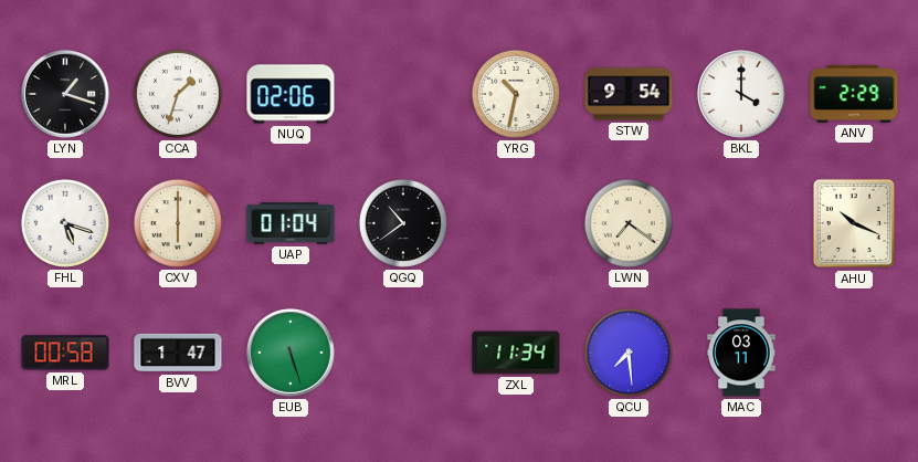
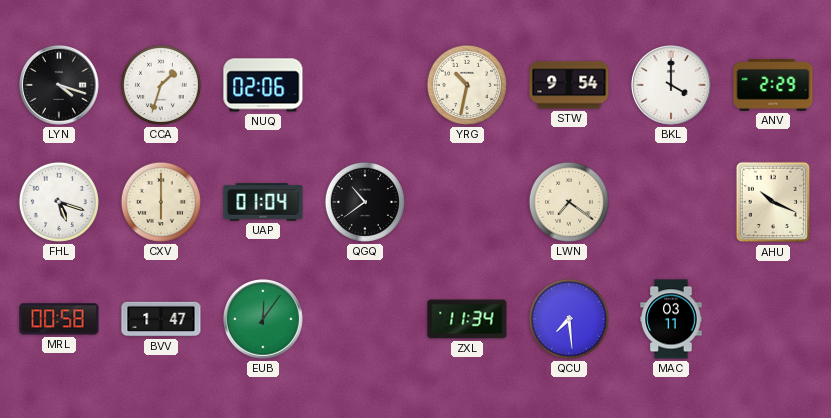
LYN: 1:18 -> 4:18 (60, 86)
EUB: 5:27 -> 12:06 (264, 320)
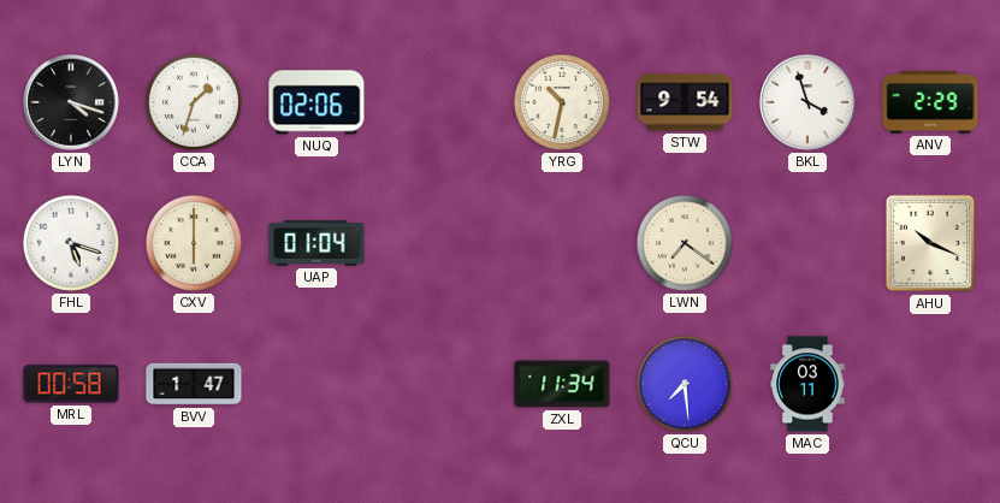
BKL: 4:00 -> 3:57 (809, 103)
QGQ: 10:39 -> none (365, 202)
EUB: 12:06 -> none (264, 320)
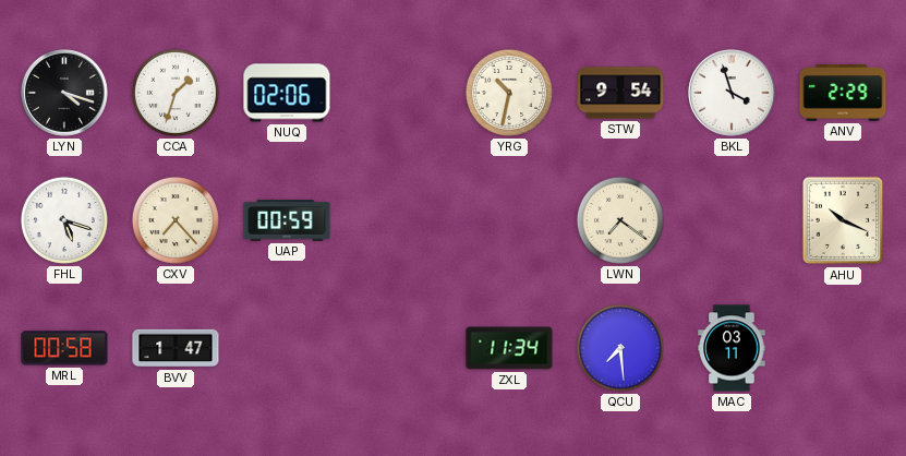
CXV: 6:00 -> 7:23 (176, 220)
UAP: 01:04 -> 00:59 (287, 220)
